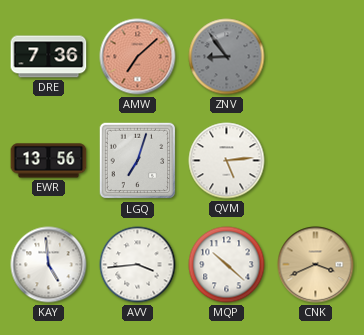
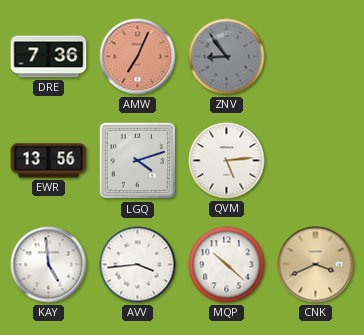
AMW: 7:08 -> 7:04 (138, 57)
LGQ: 7:03 -> 4:12 (138, 161)
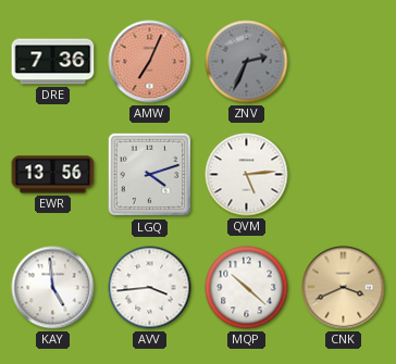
ZNV: 8:54 -> 2:34 (247, 62)
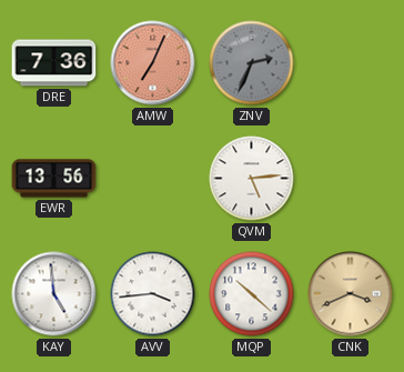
LGQ: 4:12 -> none (150, 175)
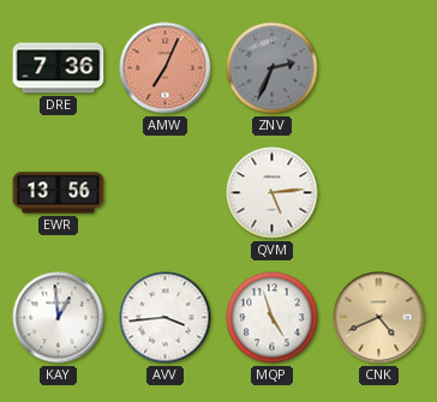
KAY: 4:59 -> 12:59 (59, 318)
MQP: 10:22 -> 4:57 (273, 318)
CNK: 3:41 -> 4:41 (379, 318)
